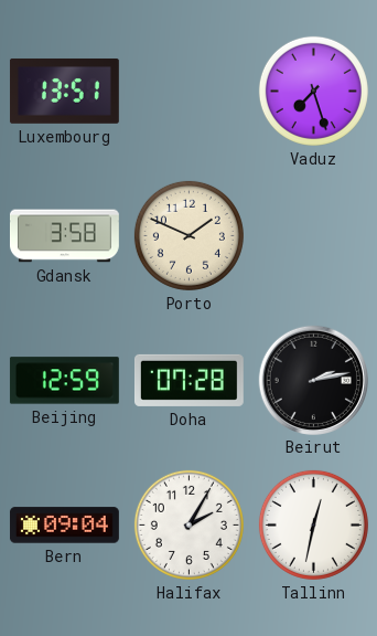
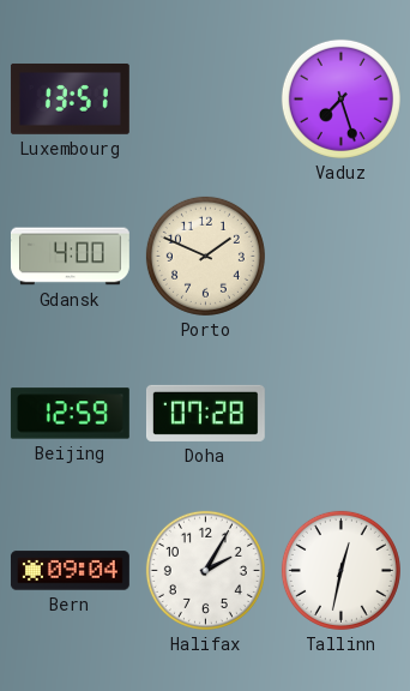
Gdansk: 3:58 -> 4:00 (70, 257)
Beirut: 2:13 -> none (313, 380)
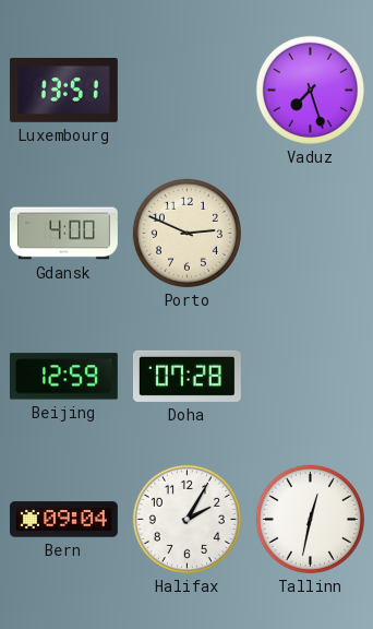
Porto: 1:49 -> 2:49 (186, 233)
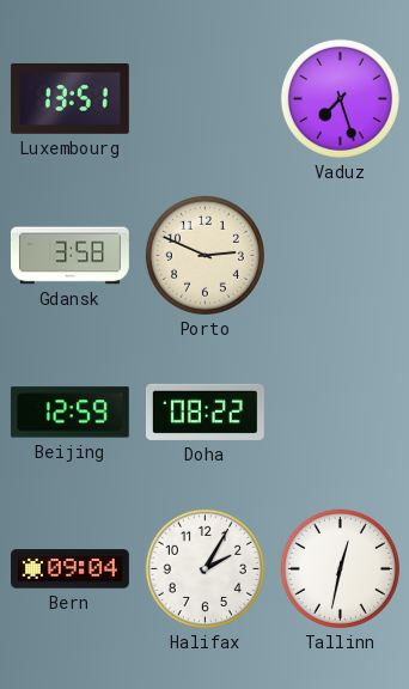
Gdansk: 4:00 -> 3:58 (69, 256)
Doha: 07:28 -> 08:22 (204, 411)
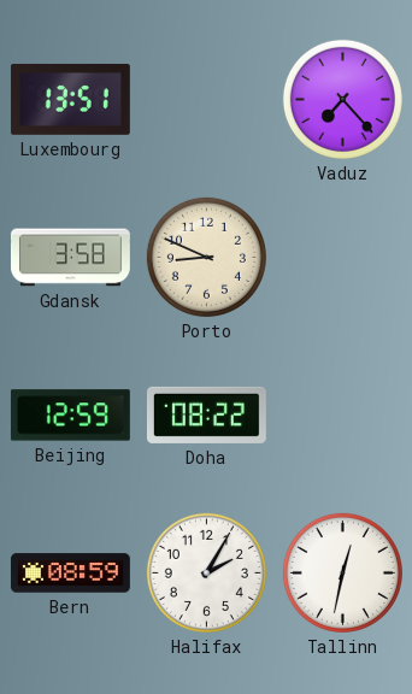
Vaduz: 7:27 -> 7:23 (342, 99)
Porto: 2:49 -> 8:49 (206, 257)
Bern: 09:04 -> 08:59 (70, 574)
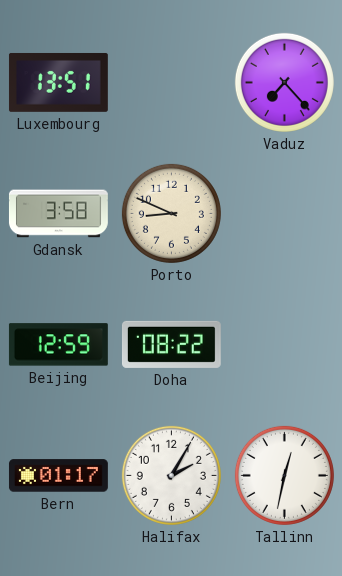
Bern: 08:59 -> 01:17 (58, 476)
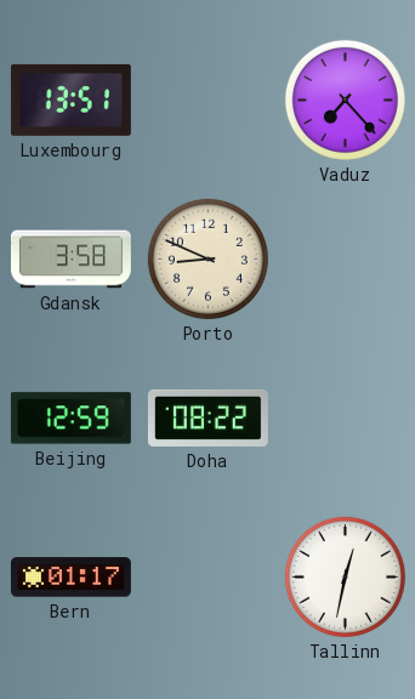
Halifax: 2:05 -> none (171, 475)
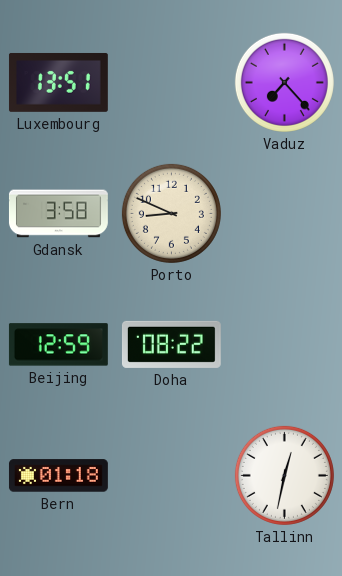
Bern: 01:17 -> 01:18 (58, 476)
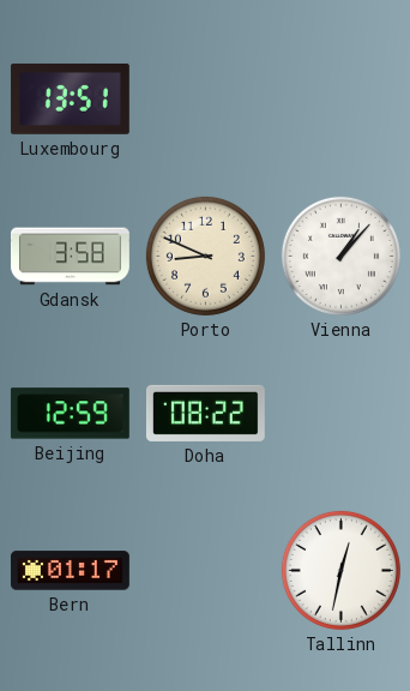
Vaduz: 7:23 -> none (284, 82)
Vienna: none -> 1:07 (340, 256)
Bern: 01:18 -> 01:17 (70, 571)
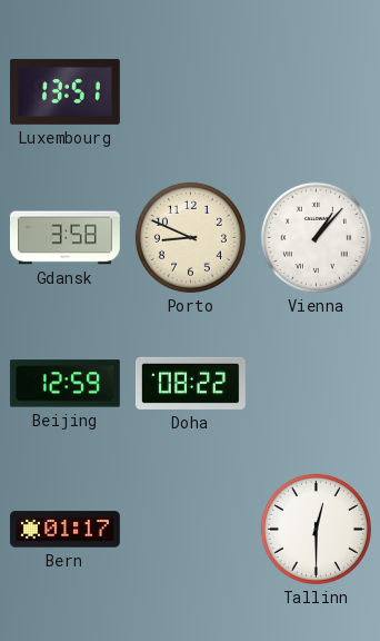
Tallinn: 12:32 -> 12:30 (316, 529)
